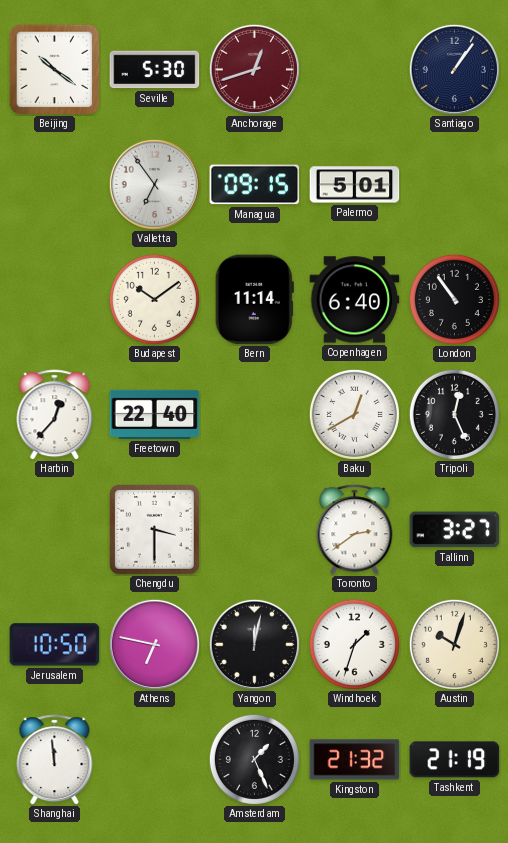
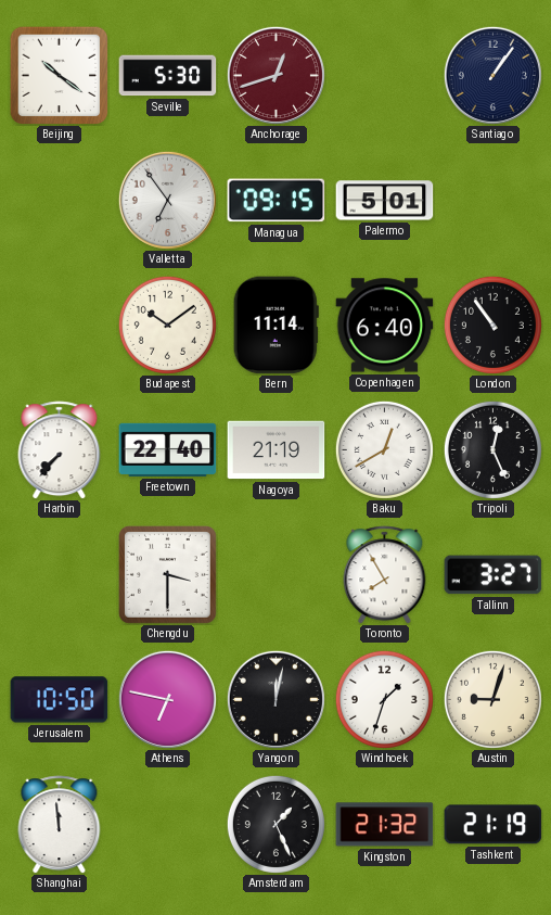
Harbin: 12:37 -> 7:37 (60, 450)
Nagoya: none -> 21:19 (277, 450)
Toronto: 2:39 -> 7:55 (385, 575)
Austin: 10:03 -> 9:03 (492, 699)
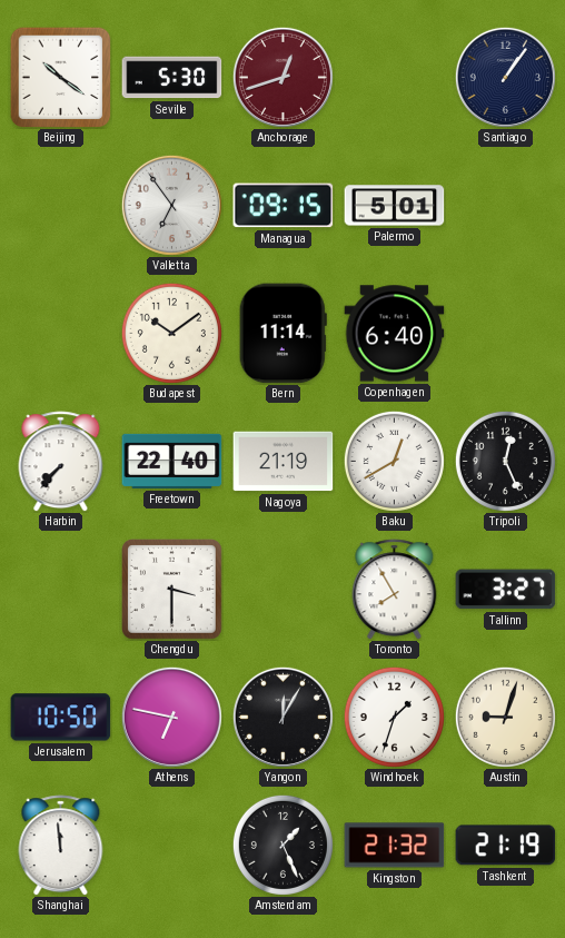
London: 10:54 -> none (492, 325)
Yangon: 12:02 -> 12:05 (282, 717)
